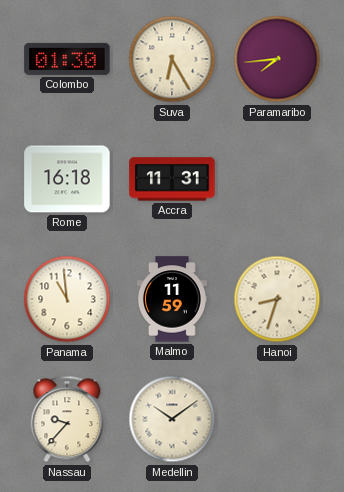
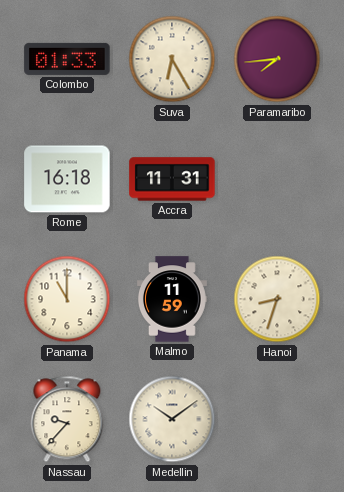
Colombo: 01:30 -> 01:33 (67, 59)
Panama: 10:59 -> 11:00 (67, 299)
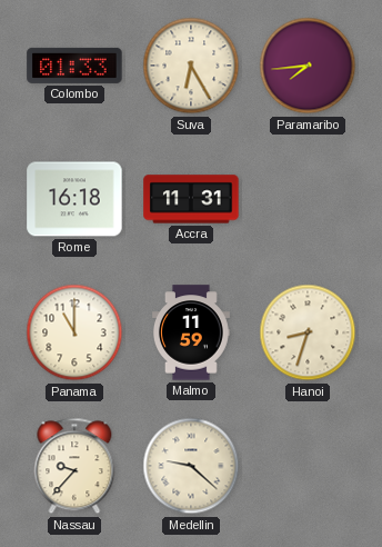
Medellin: 10:09 -> 9:22 (191, 466)
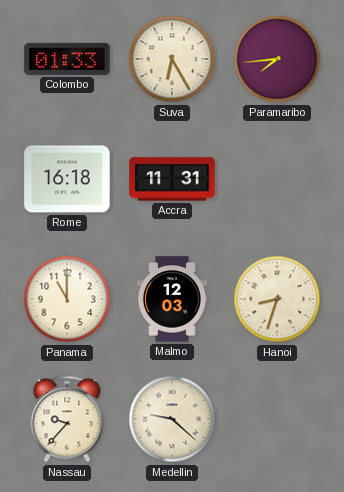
Malmo: 11:59 -> 12:03 (172, 299)
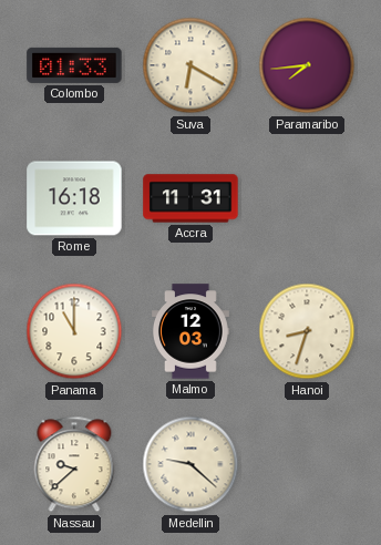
Suva: 6:25 -> 6:20 (190, 65)
Nassau: 9:37 -> 9:38 (74, 464)
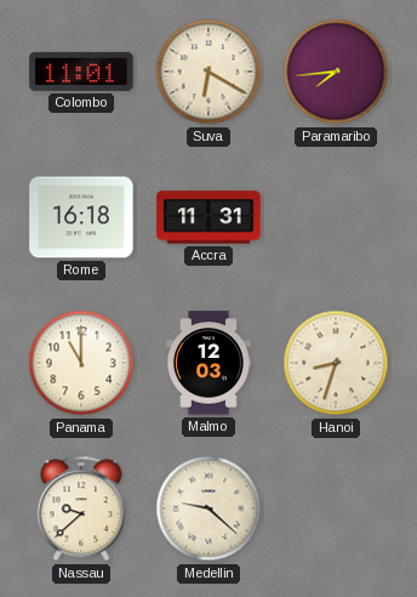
Colombo: 01:33 -> 11:01 (81, 72)
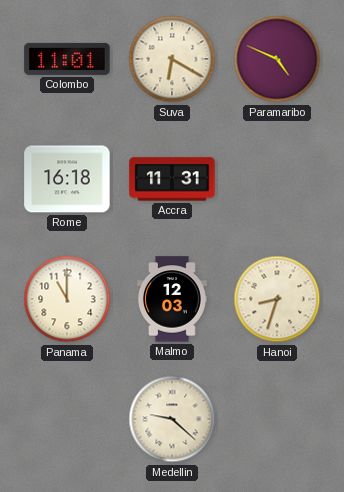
Paramaribo: 7:44 -> 4:49 (277, 59)
Nassau: 9:38 -> none (81, 508)
